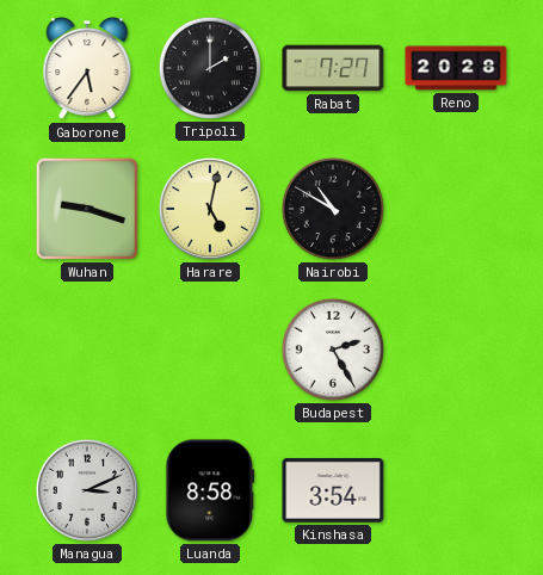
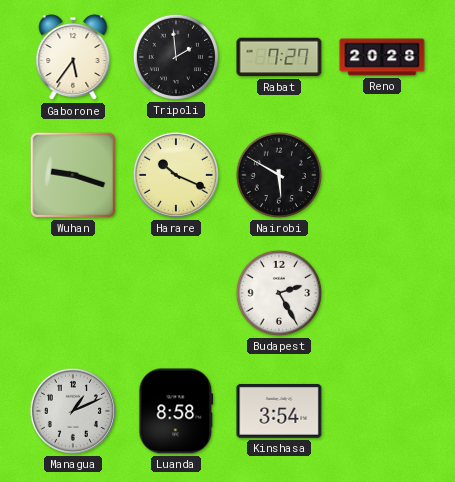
Tripoli: 2:00 -> 1:59 (176, 57)
Harare: 5:02 -> 10:19 (176, 175)
Nairobi: 10:50 -> 5:50 (279, 175)
Managua: 3:11 -> 1:11 (73, 411)
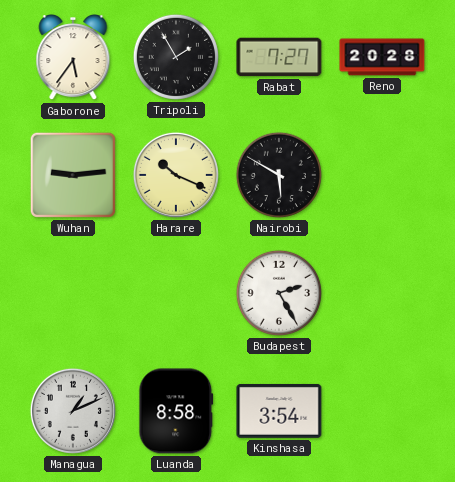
Tripoli: 1:59 -> 1:55 (176, 57)
Wuhan: 9:18 -> 9:14 (73, 175)
